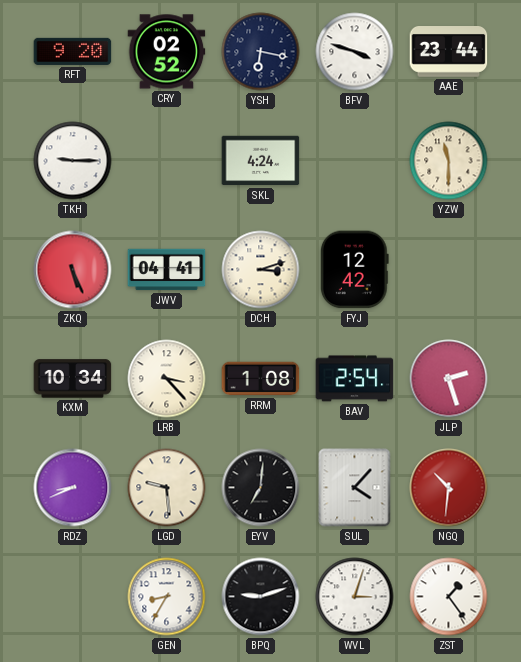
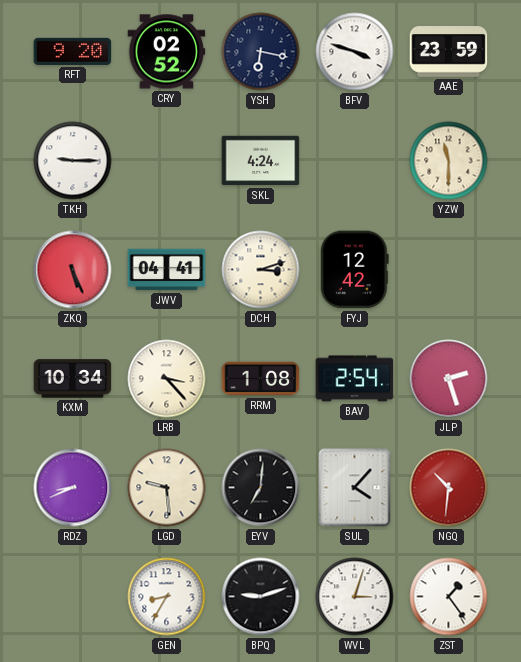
AAE: 23:44 -> 23:59 (449, 52)
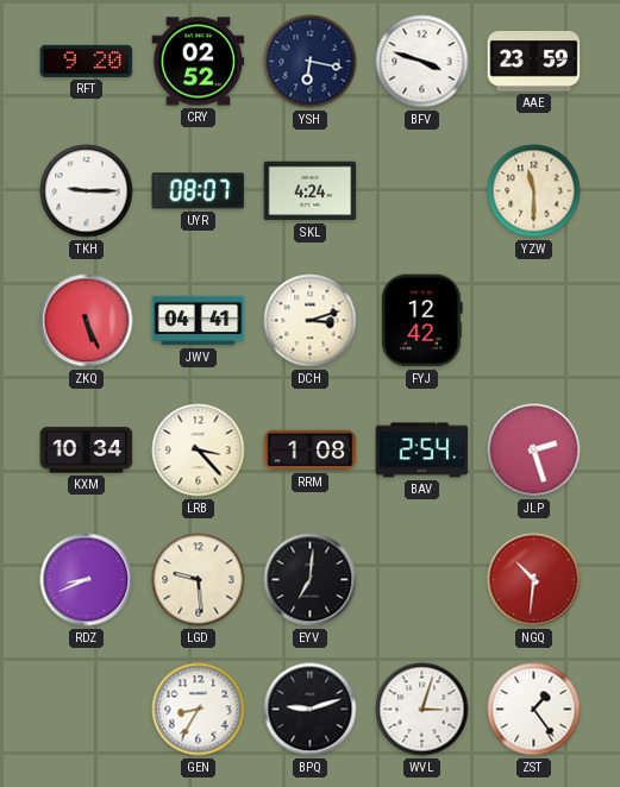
UYR: none -> 08:07 (199, 191)
SUL: 4:07 -> none (355, 488)
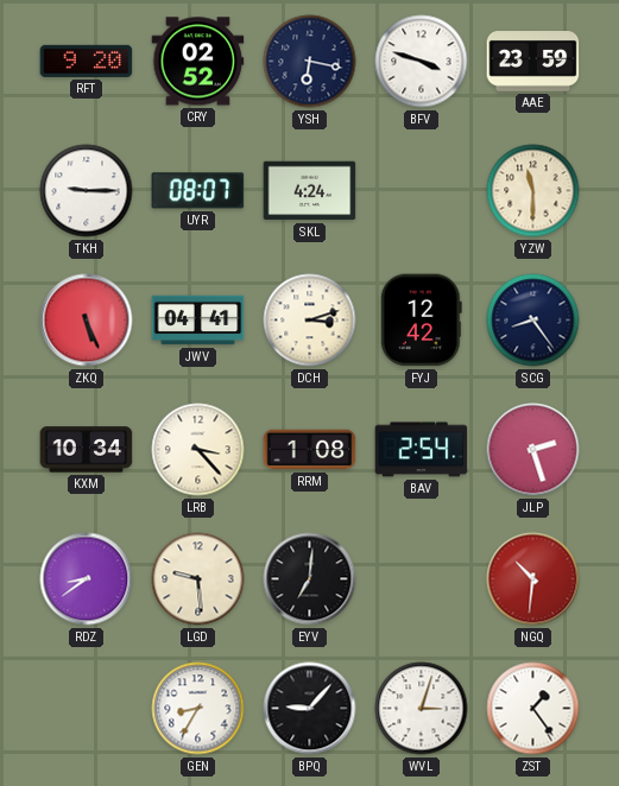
SCG: none -> 8:24 (533, 321)
RDZ: 8:41 -> 8:39 (87, 579)
BPQ: 9:12 -> 9:07 (310, 709)
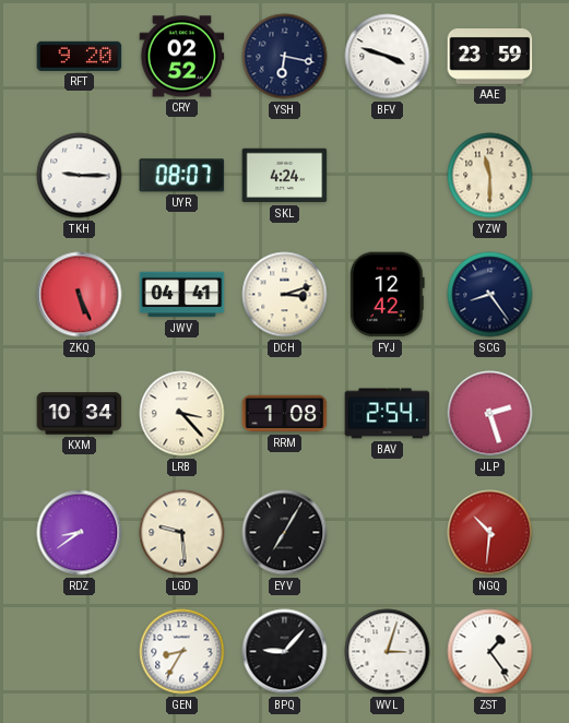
EYV: 7:01 -> 7:05 (285, 533)
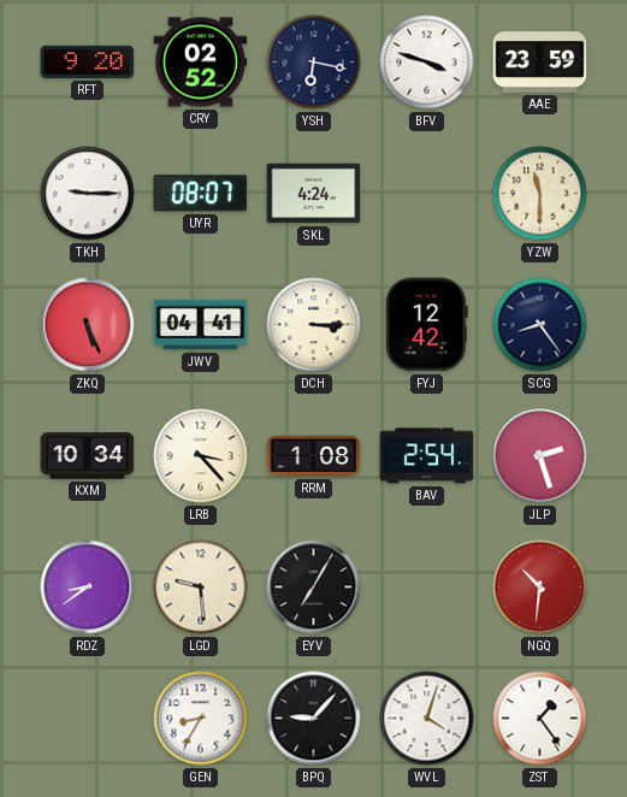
DCH: 3:12 -> 3:15 (314, 325)
WVL: 3:03 -> 4:03 (427, 719)
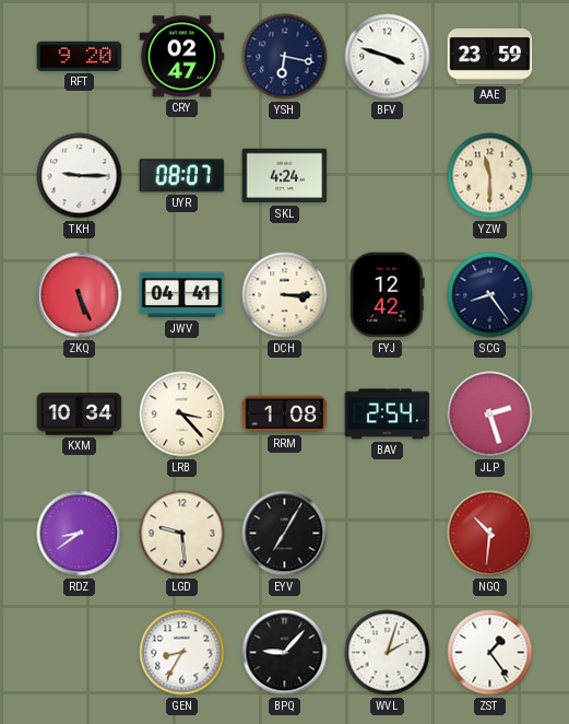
CRY: 02:52 -> 02:47 (182, 57)
WVL: 4:03 -> 2:03 (388, 653)
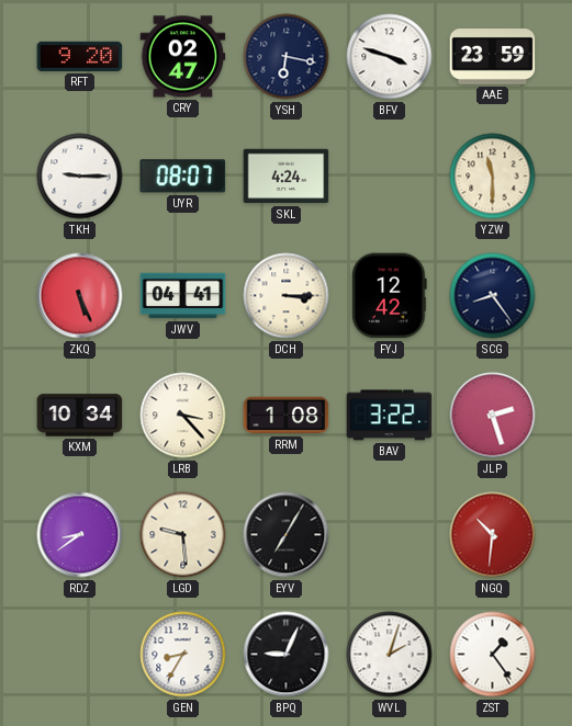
BAV: 2:54 -> 3:22 (390, 416)
BPQ: 9:07 -> 9:04 (287, 655)
